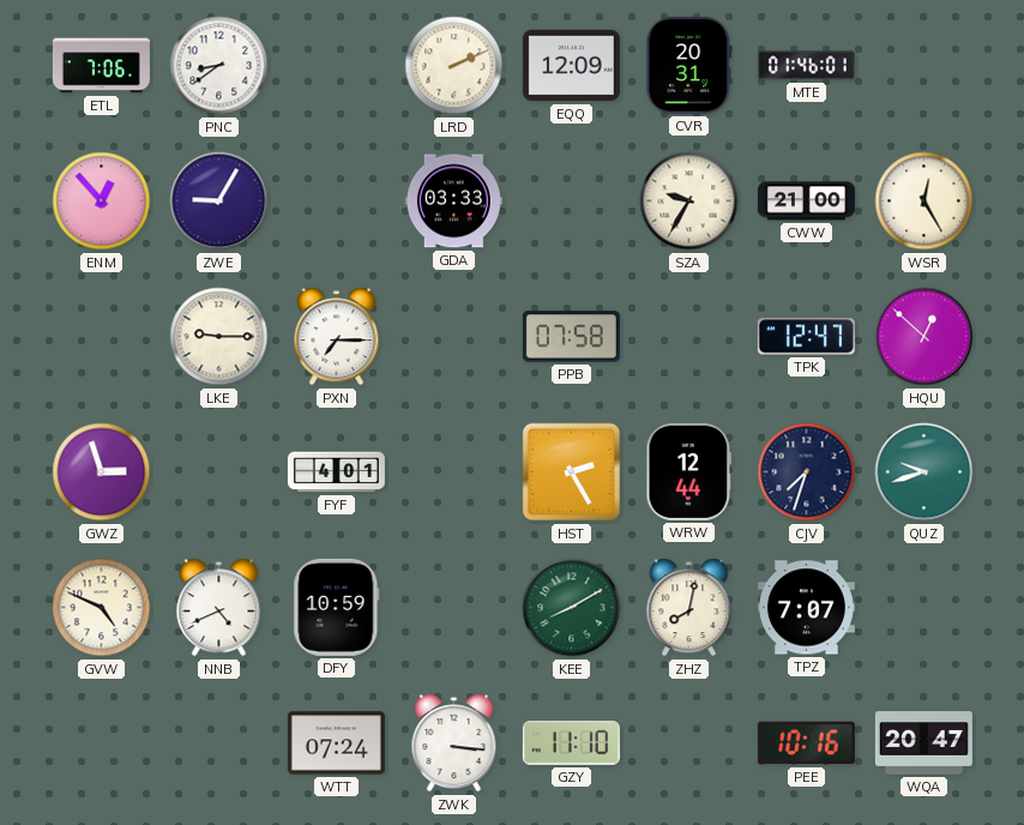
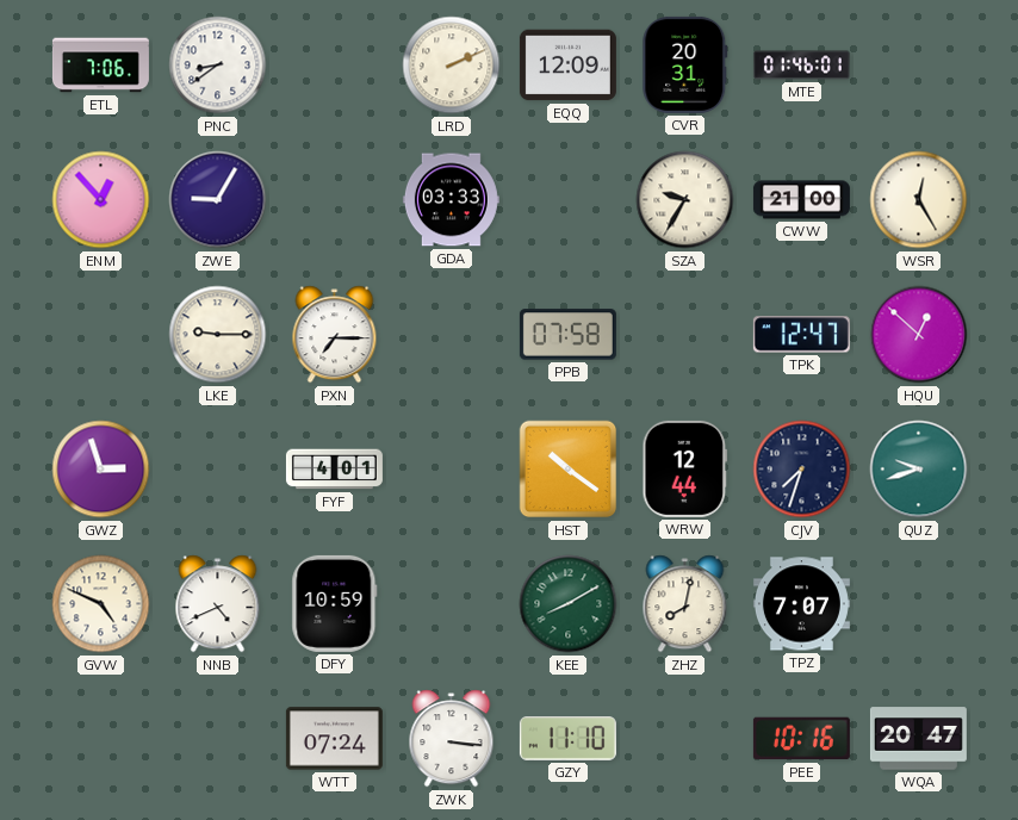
HST: 2:25 -> 10:21 (569, 470)
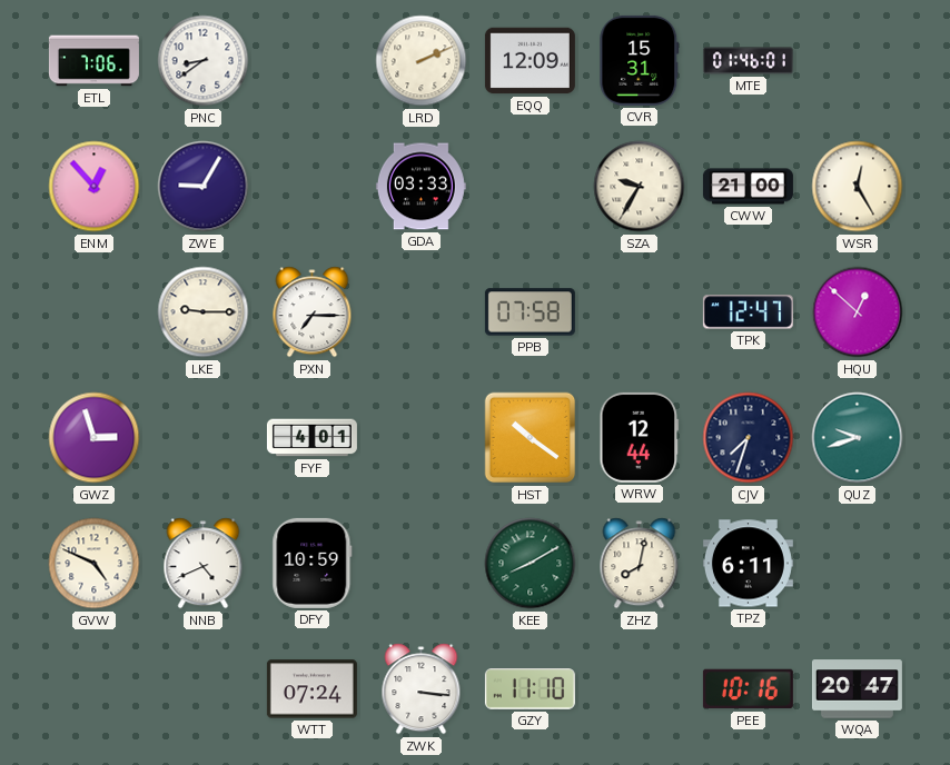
CVR: 20:31 -> 15:31 (640, 60)
TPZ: 7:07 -> 6:11 (748, 564)
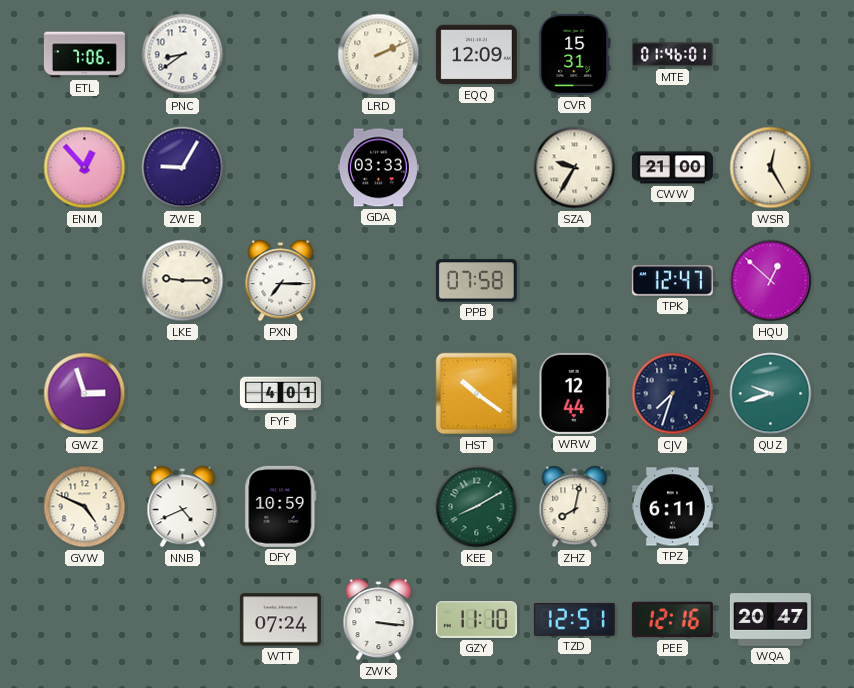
TZD: none -> 12:51 (574, 620)
PEE: 10:16 -> 12:16 (672, 620)
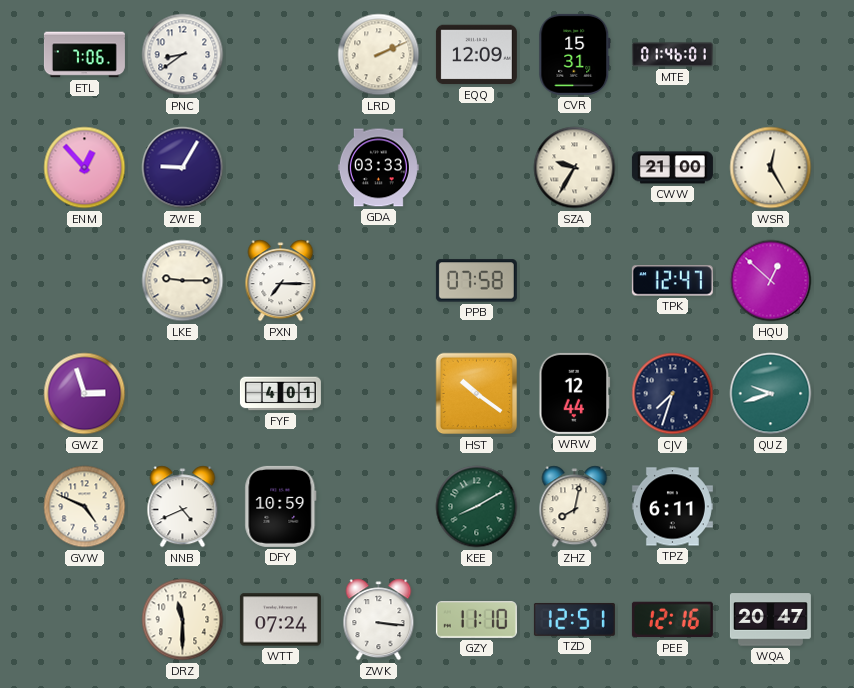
DRZ: none -> 11:30 (183, 620)
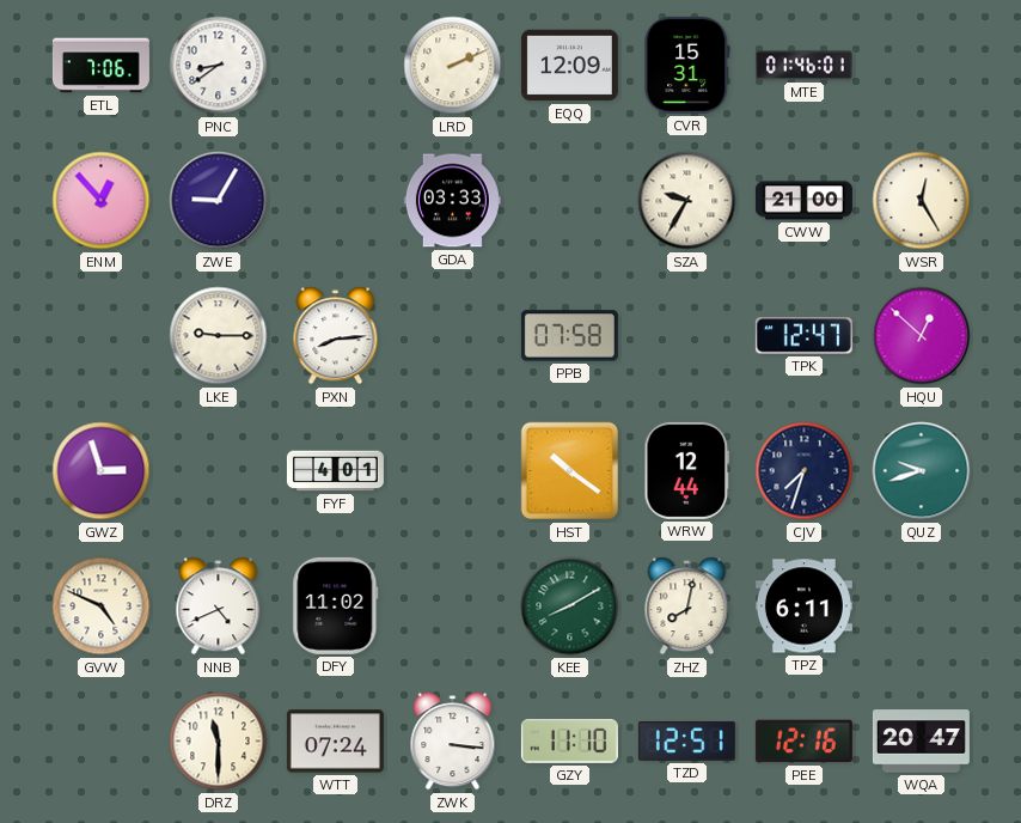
PXN: 7:15 -> 8:14 (336, 336)
DFY: 10:59 -> 11:02 (336, 605)
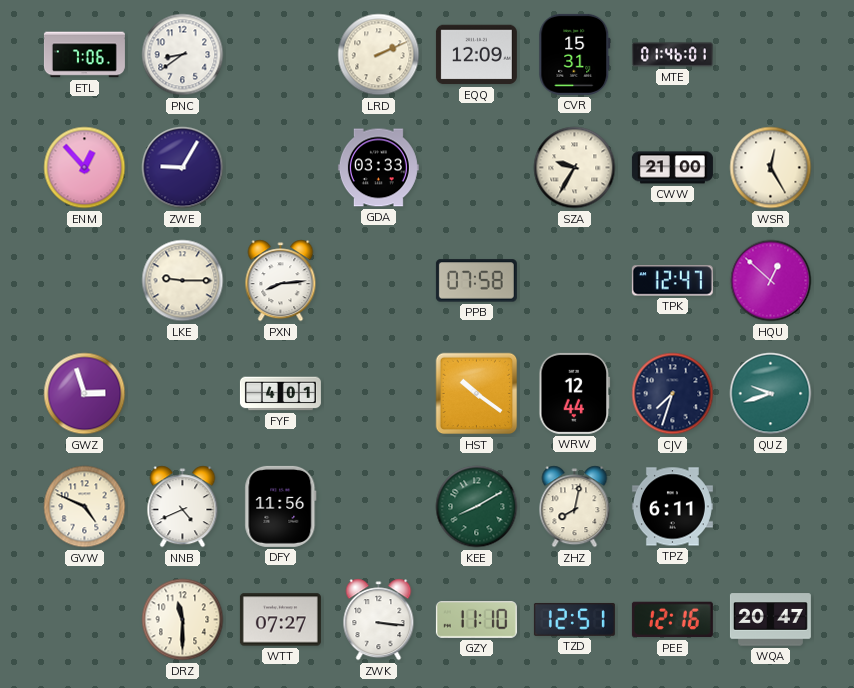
DFY: 11:02 -> 11:56 (281, 506)
WTT: 07:24 -> 07:27 (280, 620)
